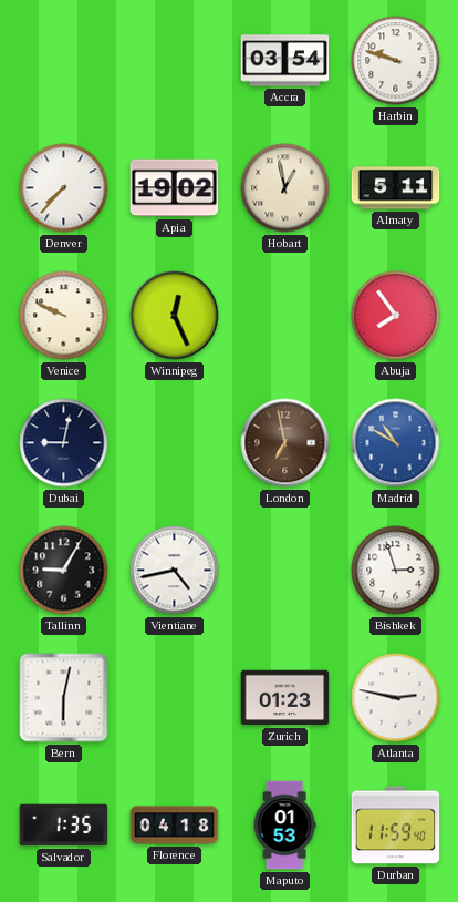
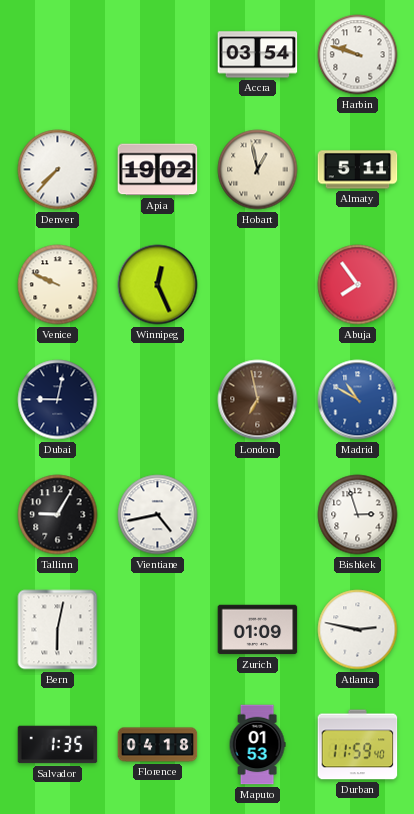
Zurich: 01:23 -> 01:09 (258, 630)
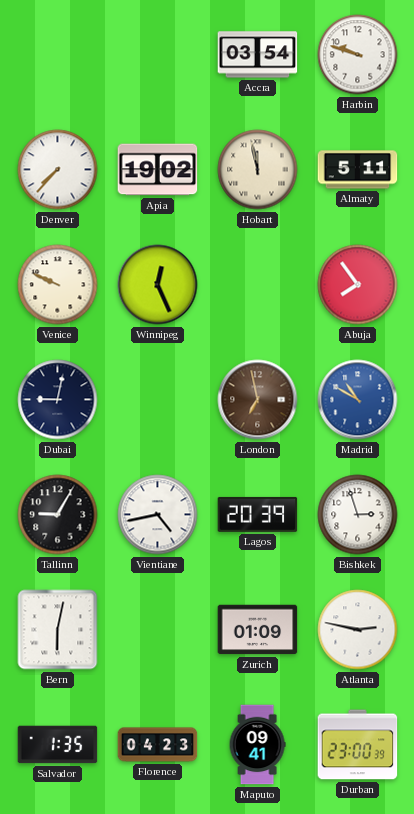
Hobart: 12:58 -> 11:58 (258, 170)
Lagos: none -> 20:39 (258, 514)
Florence: 04:18 -> 04:23 (158, 745)
Maputo: 01:53 -> 09:41 (257, 745)
Durban: 11:59 -> 23:00 (358, 745)
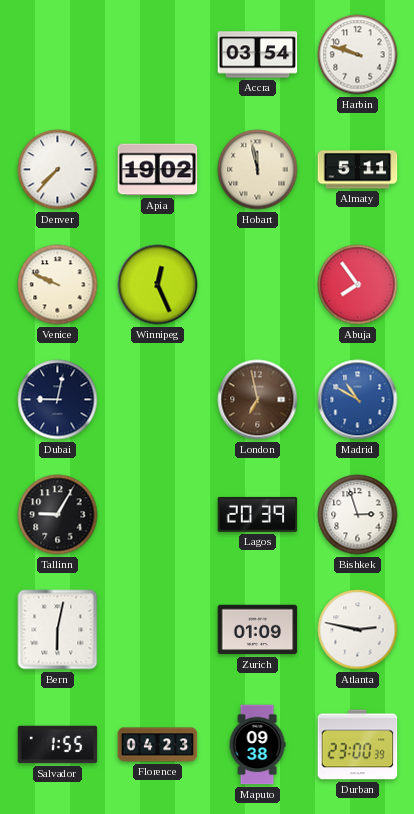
Vientiane: 4:43 -> none (158, 515)
Salvador: 1:35 -> 1:55 (58, 745)
Maputo: 09:41 -> 09:38 (257, 745)
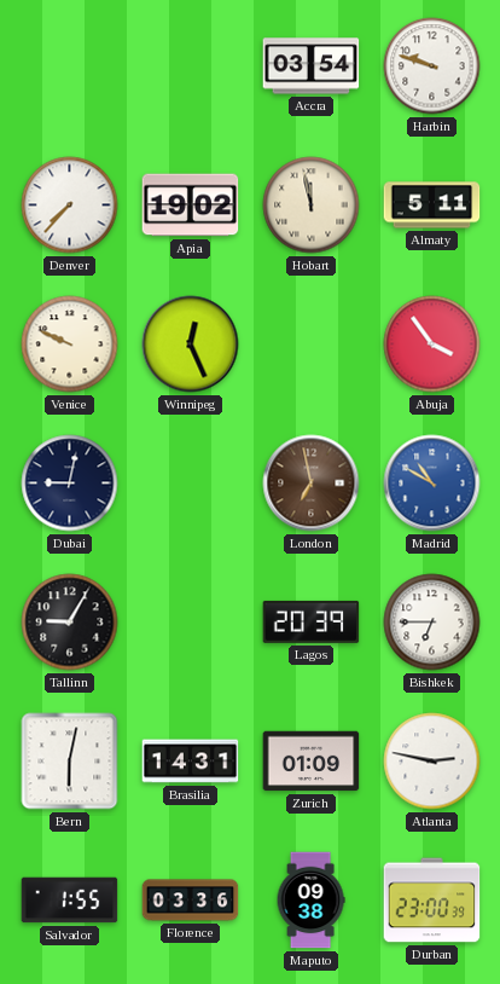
Abuja: 7:54 -> 3:54 (432, 345)
Bishkek: 2:57 -> 6:45 (432, 623)
Brasilia: none -> 14:31 (191, 762)
Florence: 04:23 -> 03:36 (191, 901)
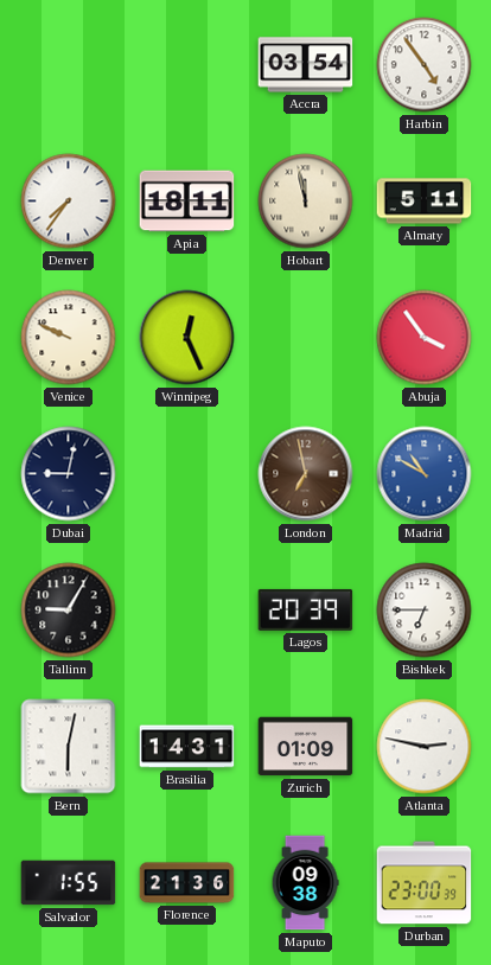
Harbin: 9:48 -> 4:54 (425, 65)
Denver: 7:37 -> 7:36 (69, 202)
Apia: 19:02 -> 18:11 (187, 202)
Florence: 03:36 -> 21:36 (187, 883)
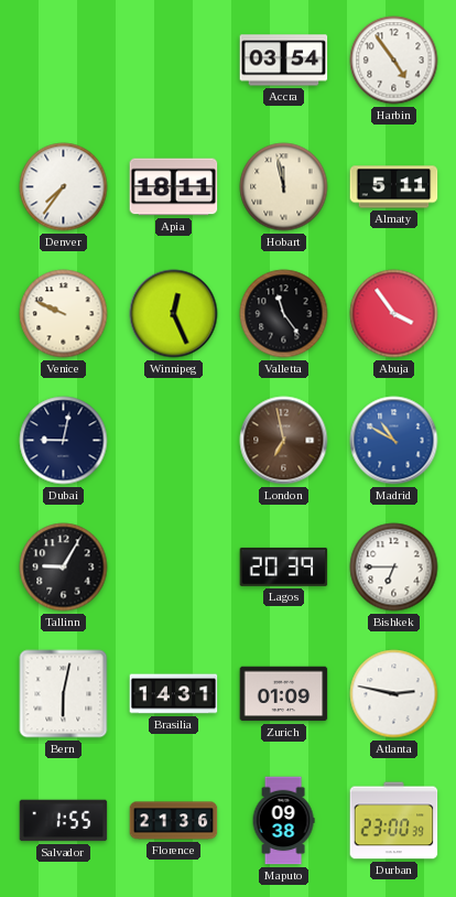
Valletta: none -> 11:24 (284, 314)
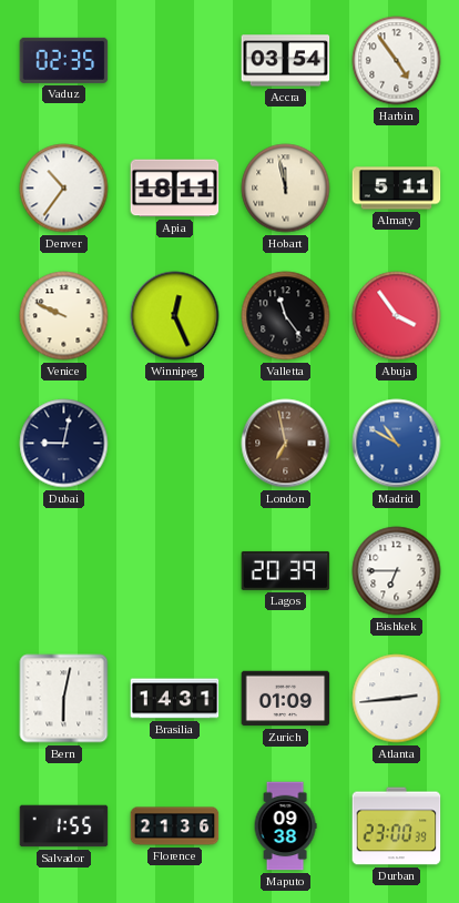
Vaduz: none -> 02:35 (64, 60)
Denver: 7:36 -> 10:36 (64, 189)
Tallinn: 9:05 -> none (64, 568)
Atlanta: 2:47 -> 2:44 (397, 699)
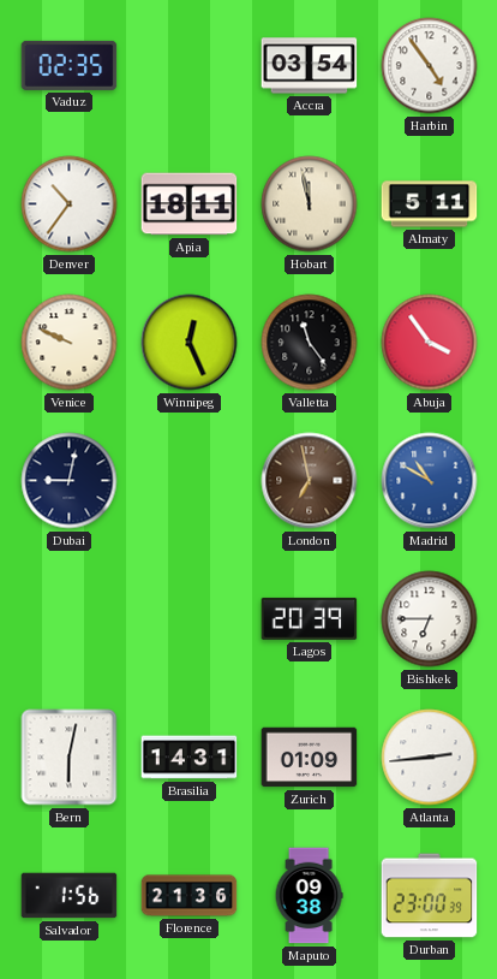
Salvador: 1:55 -> 1:56 (70, 896)
